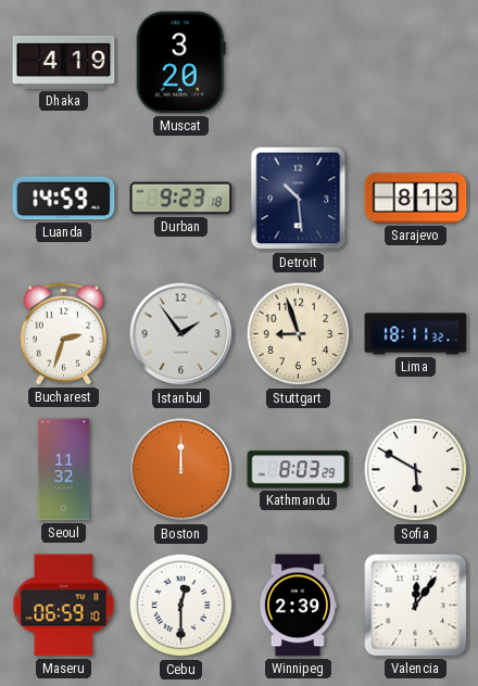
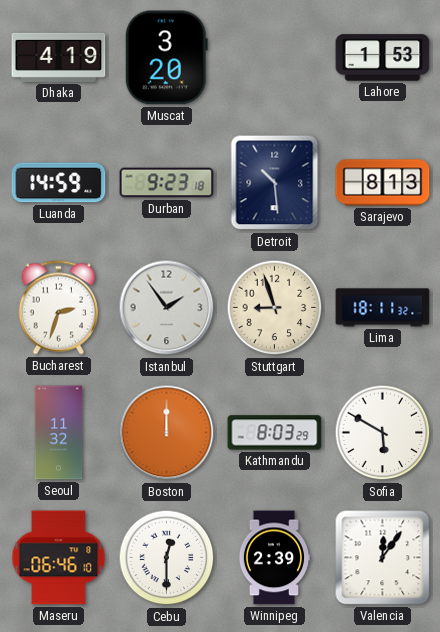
Lahore: none -> 1:53 (383, 58)
Maseru: 06:59 -> 06:46 (59, 558)
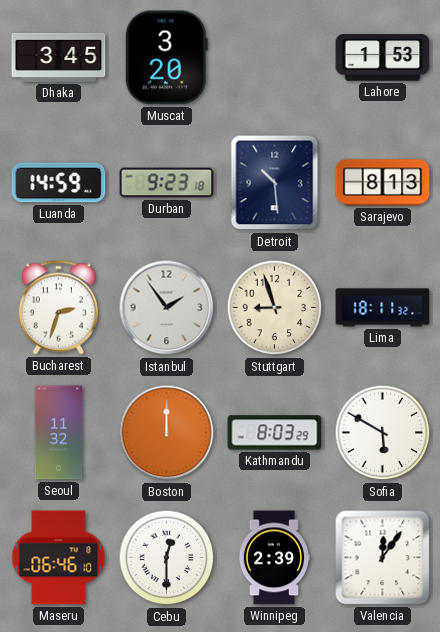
Dhaka: 4:19 -> 3:45 (59, 57)
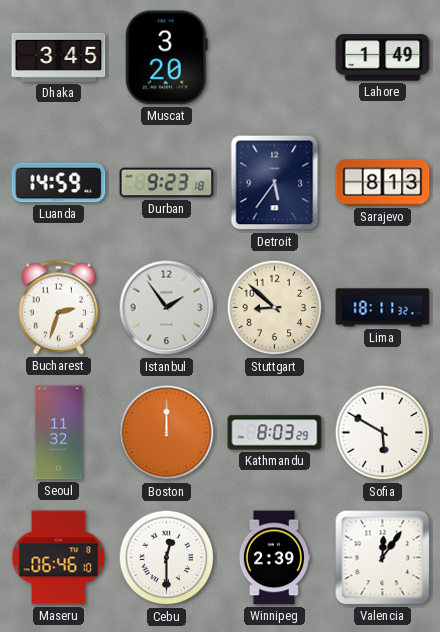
Lahore: 1:53 -> 1:49 (383, 58)
Detroit: 10:29 -> 5:36 (275, 183)
Stuttgart: 8:57 -> 8:52 (275, 308)
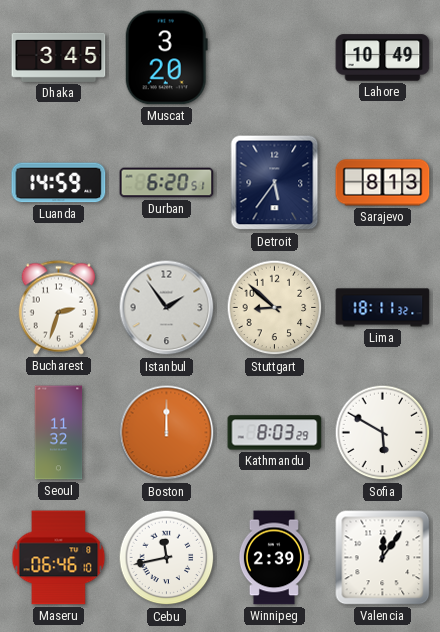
Lahore: 1:49 -> 10:49 (383, 58)
Durban: 9:23 -> 6:20 (167, 183)
Cebu: 12:30 -> 11:43 (167, 558)
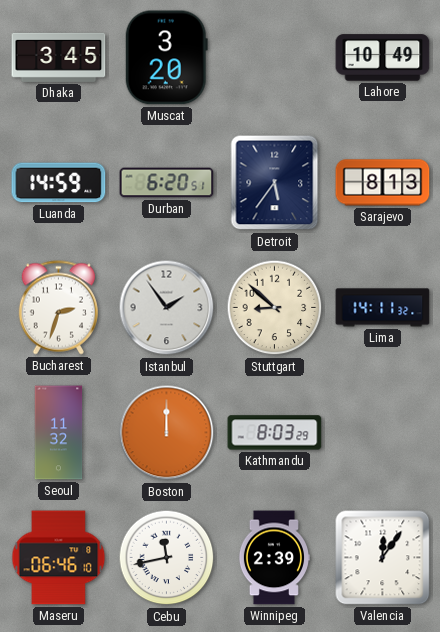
Lima: 18:11 -> 14:11 (383, 308)
Sofia: 5:50 -> none (383, 433)
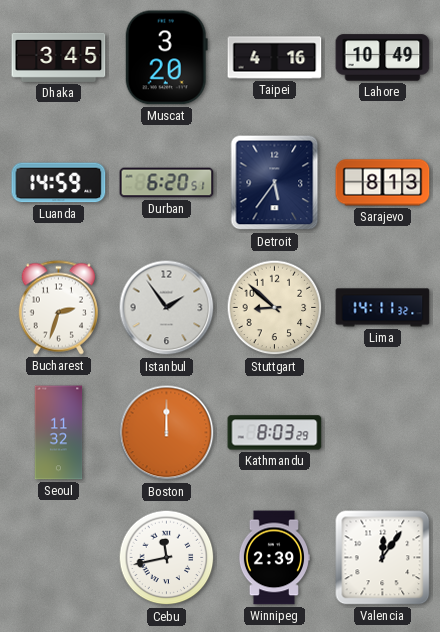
Taipei: none -> 4:16 (275, 58)
Maseru: 06:46 -> none (59, 558)
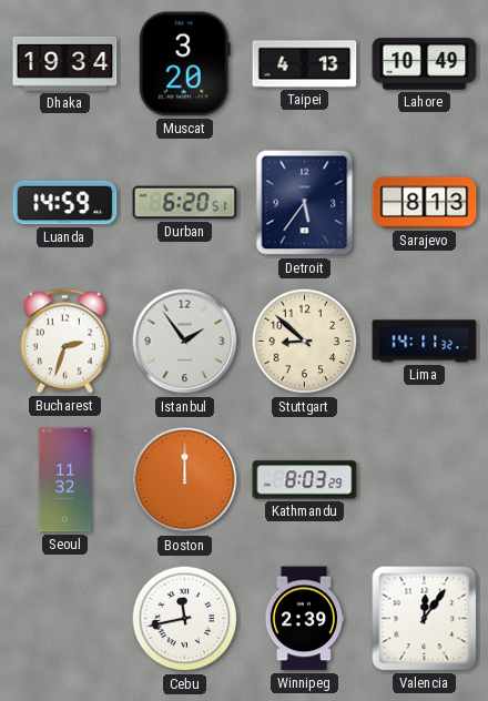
Dhaka: 3:45 -> 19:34 (65, 63)
Taipei: 4:16 -> 4:13 (305, 64)
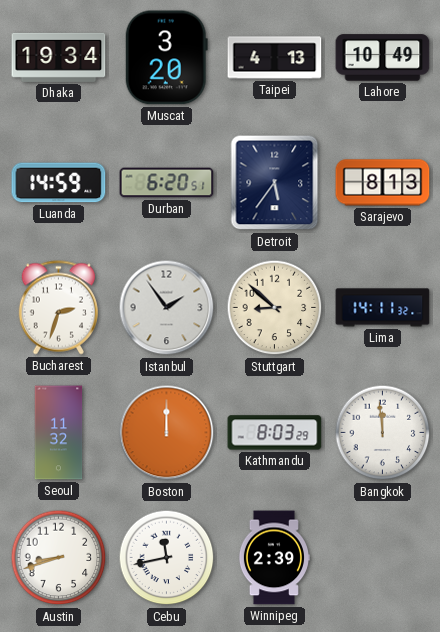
Bangkok: none -> 11:59 (383, 433)
Austin: none -> 8:42 (59, 558)
Valencia: 12:06 -> none (425, 619)
